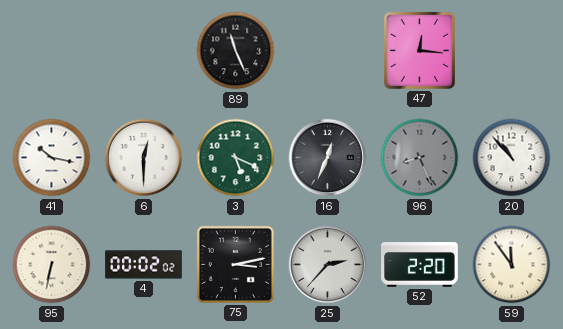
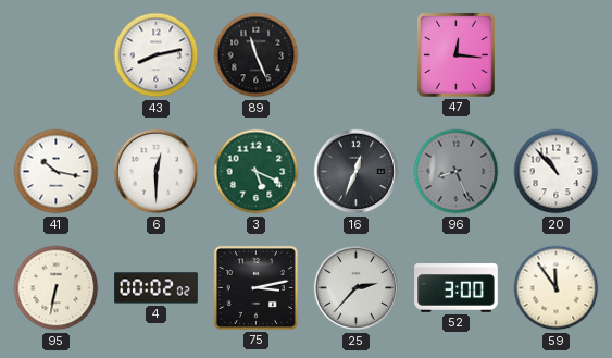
43: none -> 8:13 (157, 55)
52: 2:20 -> 3:00 (457, 288)
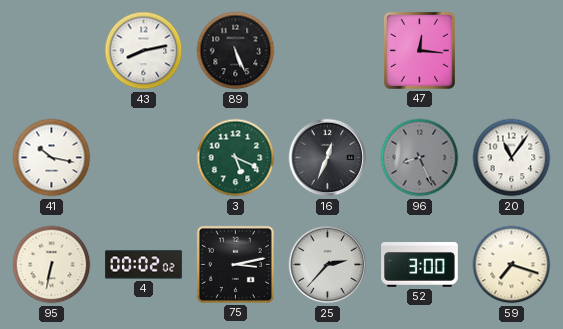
89: 11:26 -> 5:26 (236, 51)
6: 12:30 -> none (157, 172)
20: 10:53 -> 11:06 (512, 158)
59: 11:54 -> 7:18 (512, 265)
